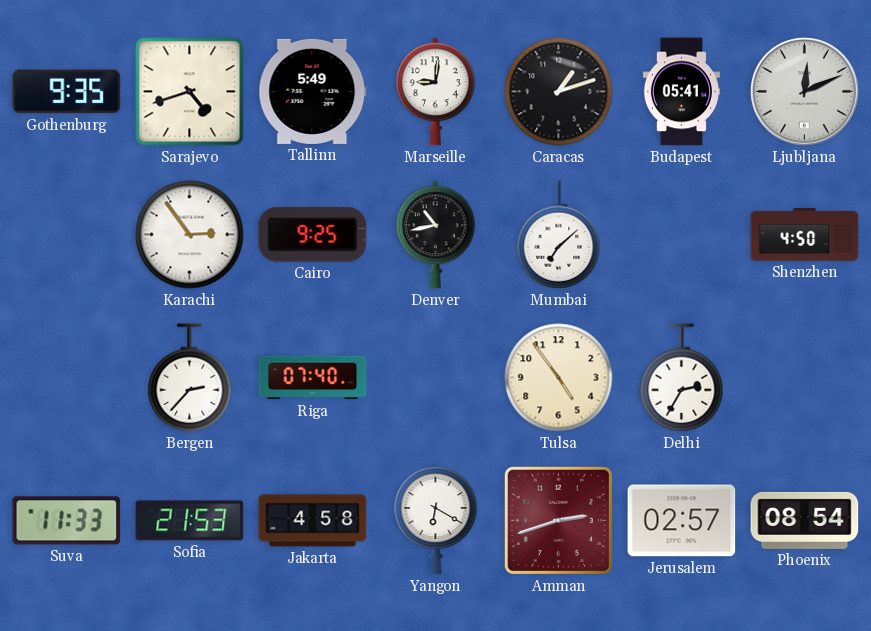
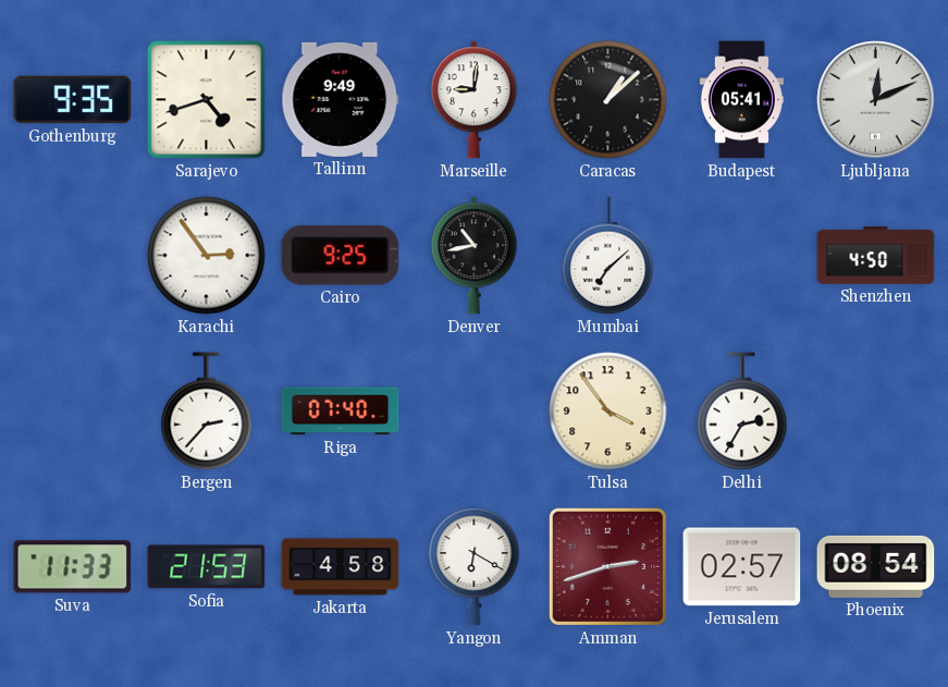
Tallinn: 5:49 -> 9:49 (341, 99)
Caracas: 1:12 -> 1:08 (608, 100)
Tulsa: 4:54 -> 3:54 (608, 412)
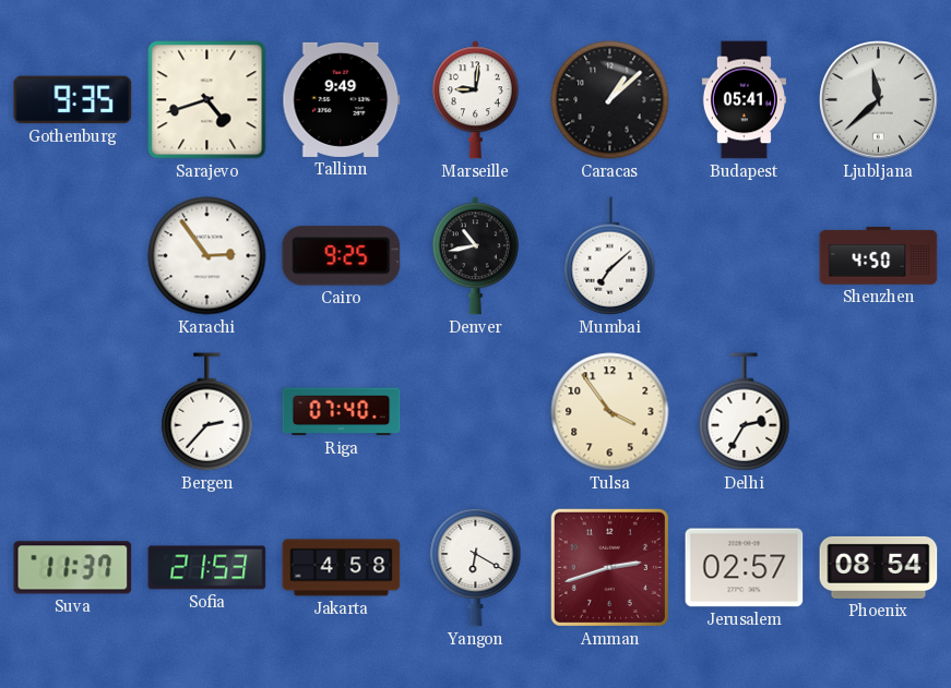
Ljubljana: 12:11 -> 11:38 (879, 100)
Suva: 11:33 -> 11:37 (73, 568)
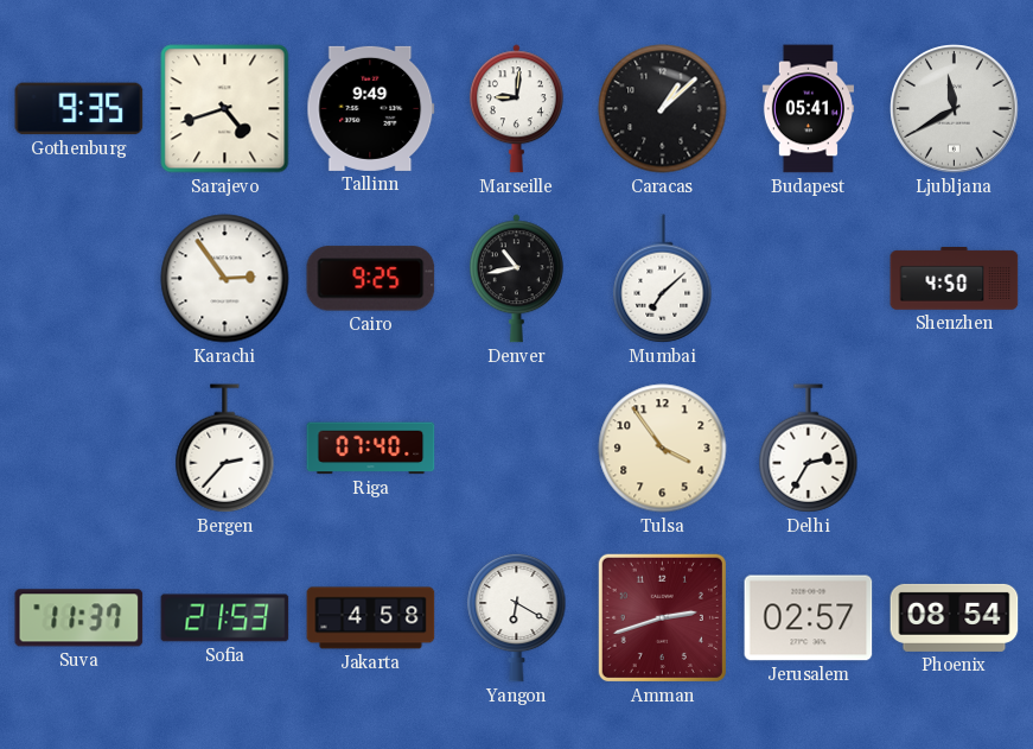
Ljubljana: 11:38 -> 11:40 (955, 109)
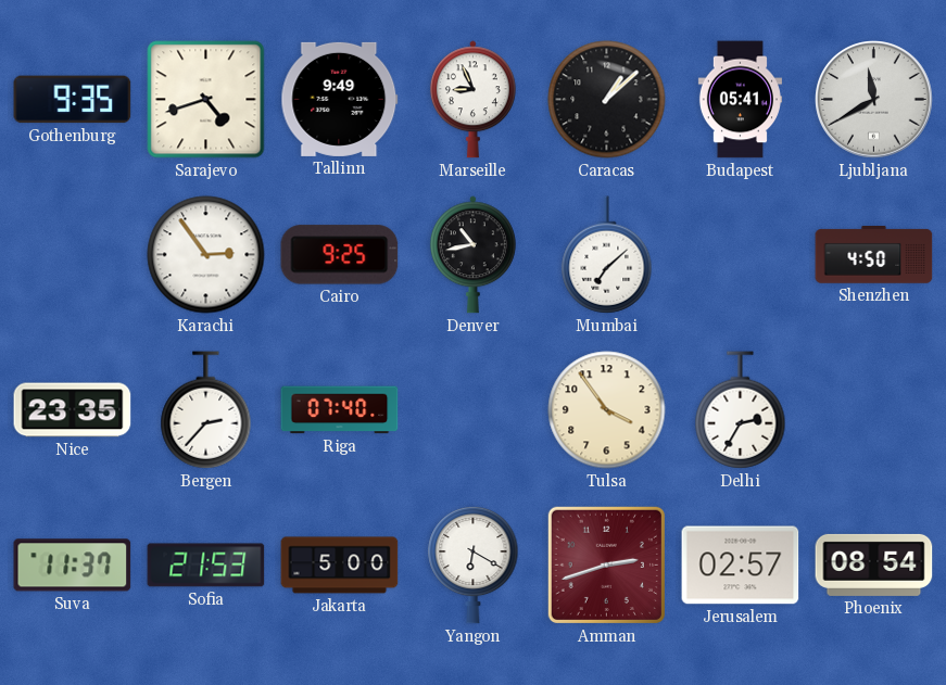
Marseille: 9:01 -> 8:56 (472, 100)
Nice: none -> 23:35 (73, 410)
Jakarta: 4:58 -> 5:00 (340, 566)
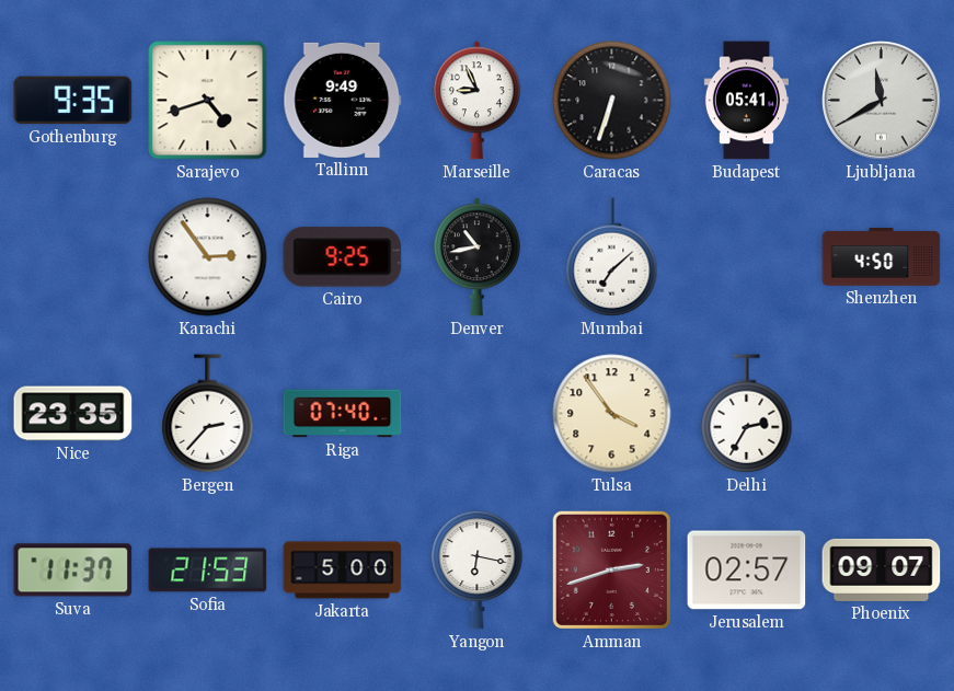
Caracas: 1:08 -> 6:33 (612, 101)
Yangon: 6:20 -> 6:17 (478, 569)
Phoenix: 08:54 -> 09:07 (882, 569)
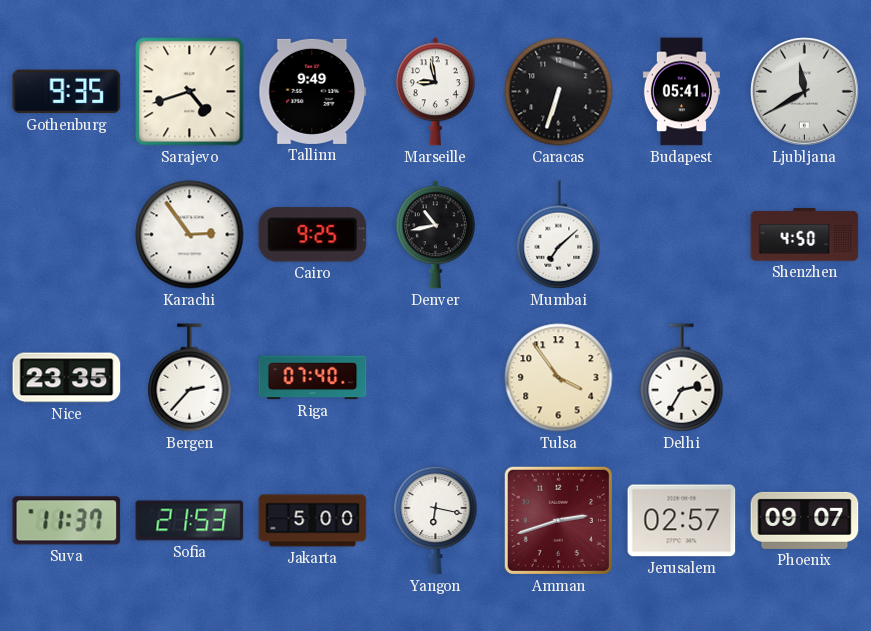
Marseille: 8:56 -> 8:58 (435, 92)
